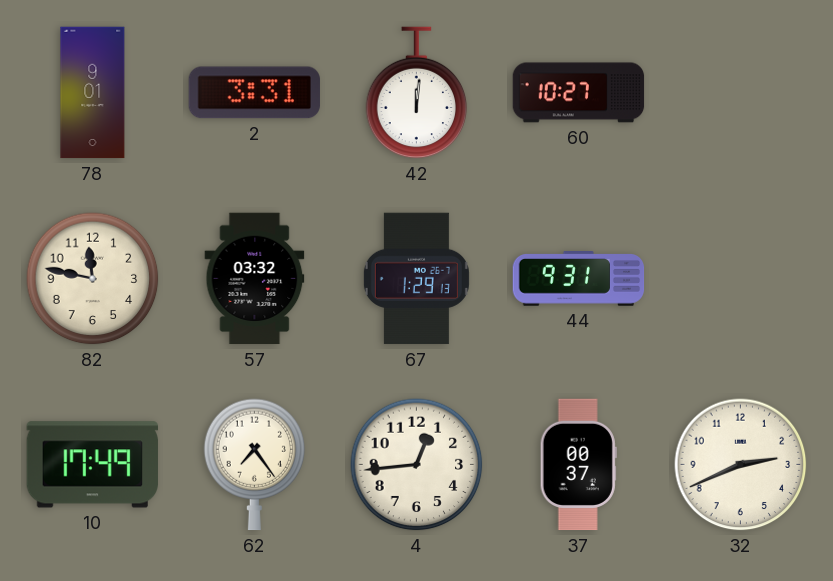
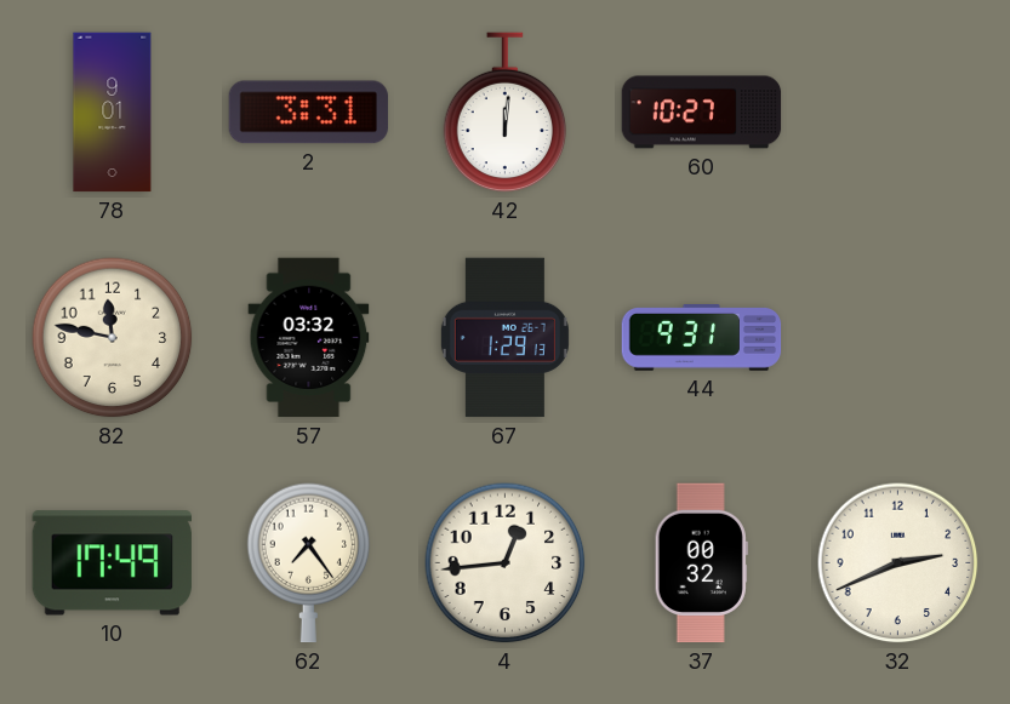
37: 00:37 -> 00:32 (701, 563)
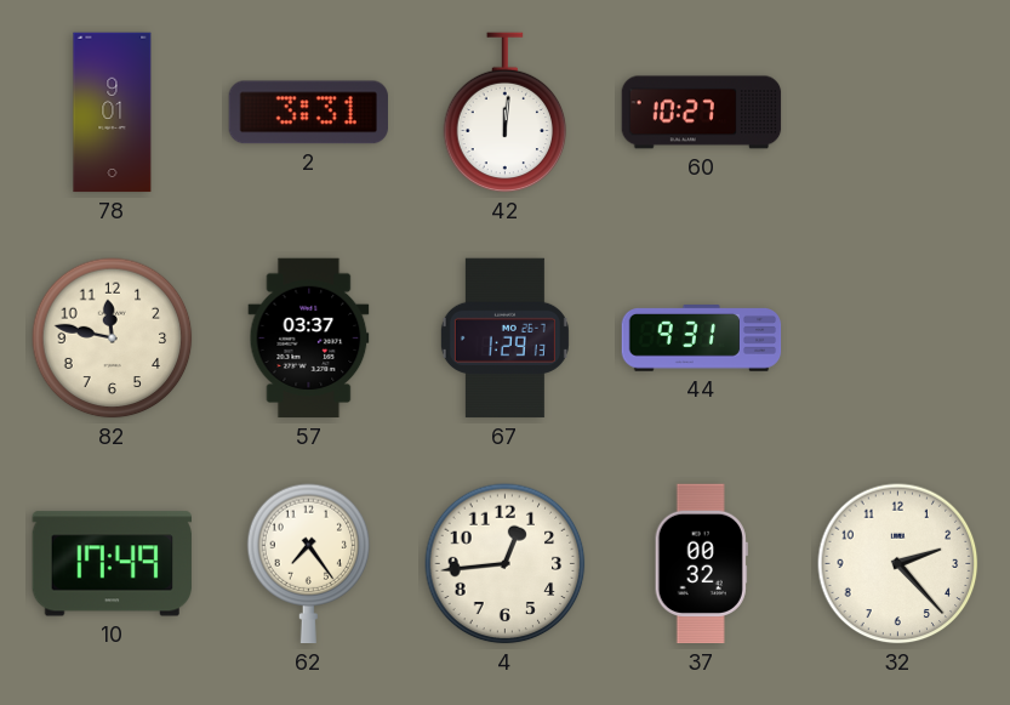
57: 03:32 -> 03:37 (309, 339)
32: 2:41 -> 2:23 (898, 564)
